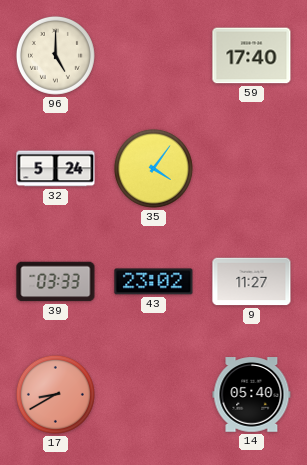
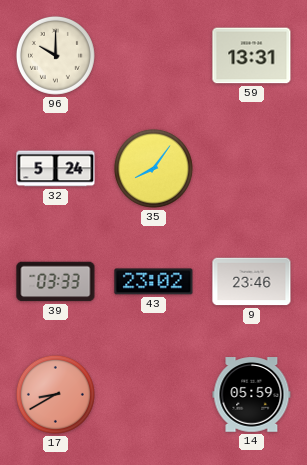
96: 5:00 -> 10:00 (55, 55)
59: 17:40 -> 13:31 (252, 56)
35: 4:06 -> 8:06 (153, 168)
9: 11:27 -> 23:46 (252, 282)
14: 05:40 -> 05:59 (252, 395)
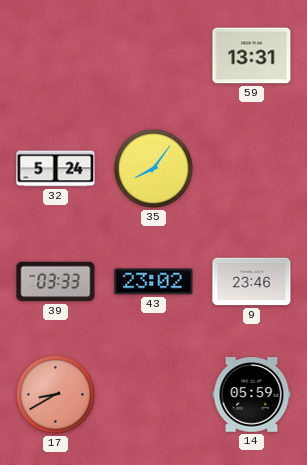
96: 10:00 -> none (55, 55)
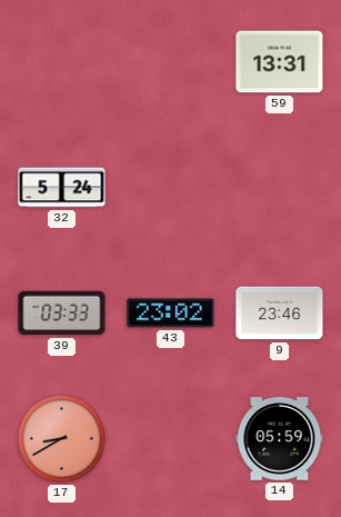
35: 8:06 -> none (153, 168)
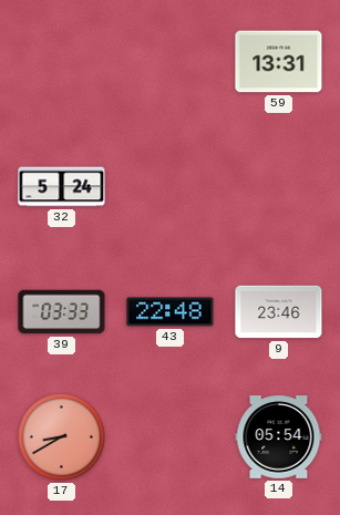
43: 23:02 -> 22:48 (171, 312)
14: 05:59 -> 05:54 (279, 437)
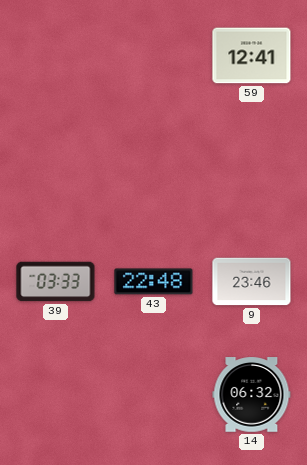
59: 13:31 -> 12:41 (252, 56)
32: 5:24 -> none (62, 187)
17: 8:40 -> none (61, 436)
14: 05:54 -> 06:32 (252, 395)
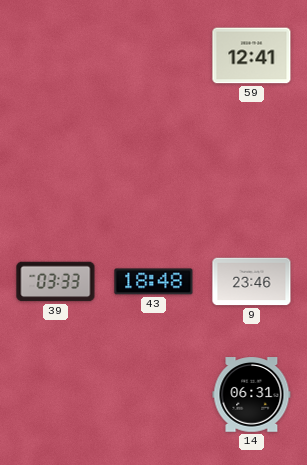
43: 22:48 -> 18:48 (154, 282)
14: 06:32 -> 06:31 (252, 395)
